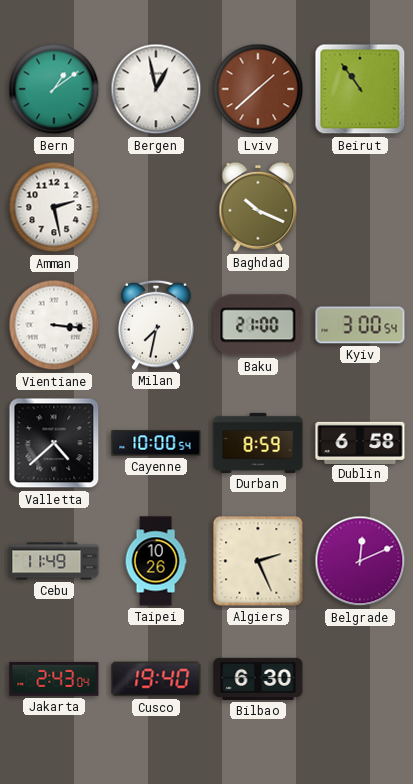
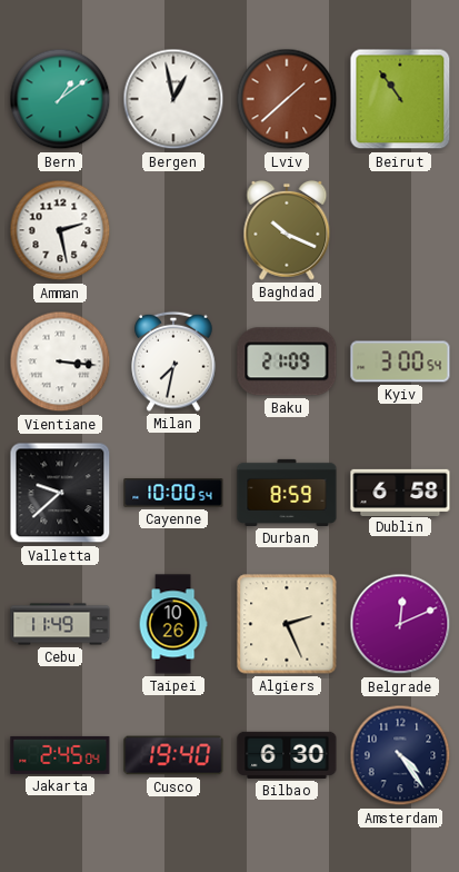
Baku: 21:00 -> 21:09 (287, 361)
Valletta: 4:38 -> 9:38 (60, 493)
Jakarta: 2:43 -> 2:45 (60, 755)
Amsterdam: none -> 4:24 (400, 755)
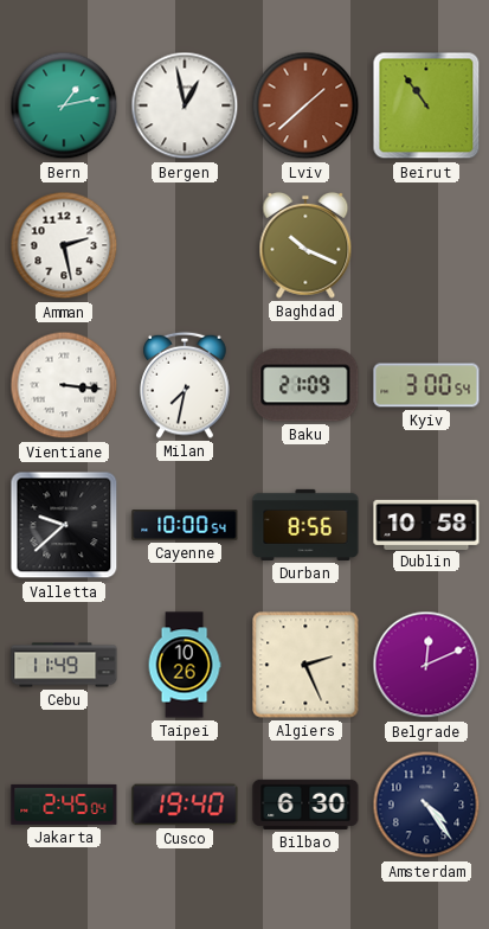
Bern: 1:09 -> 1:13 (64, 105)
Durban: 8:59 -> 8:56 (305, 525)
Dublin: 6:58 -> 10:58 (426, 524)
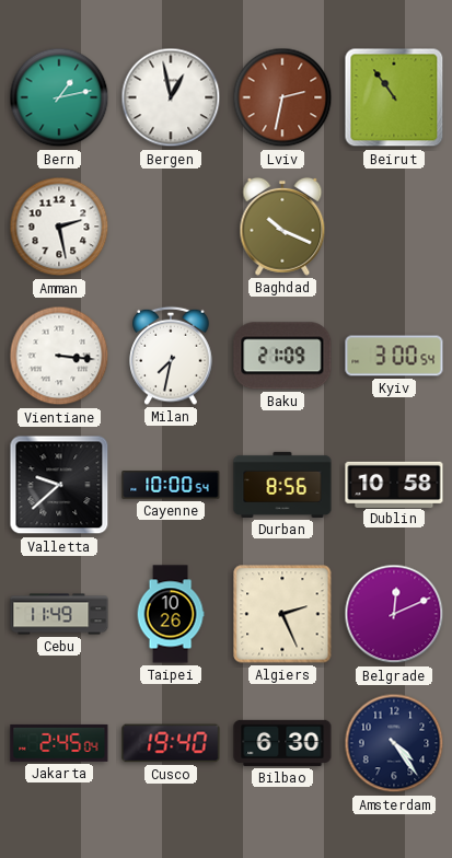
Lviv: 1:38 -> 2:32 (282, 97)
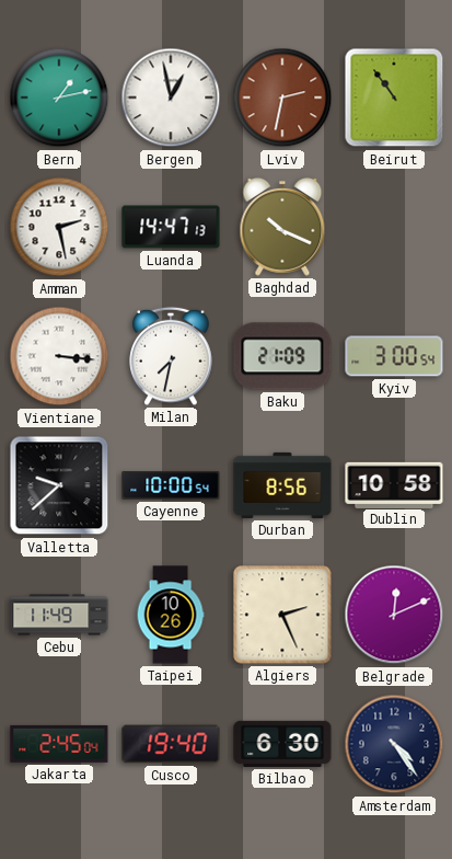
Luanda: none -> 14:47 (171, 227)
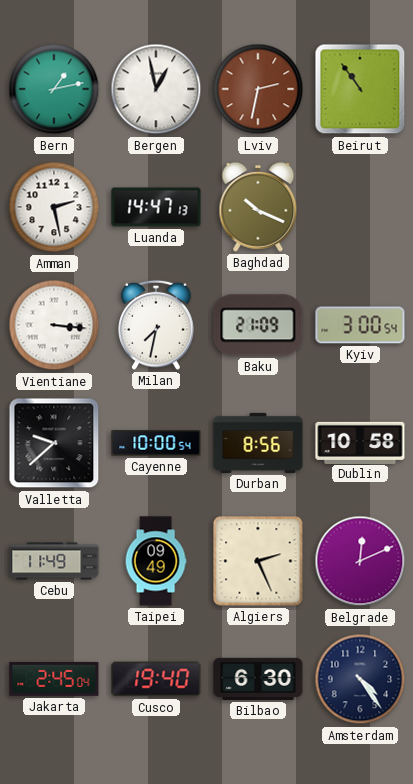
Taipei: 10:26 -> 09:49 (156, 561)
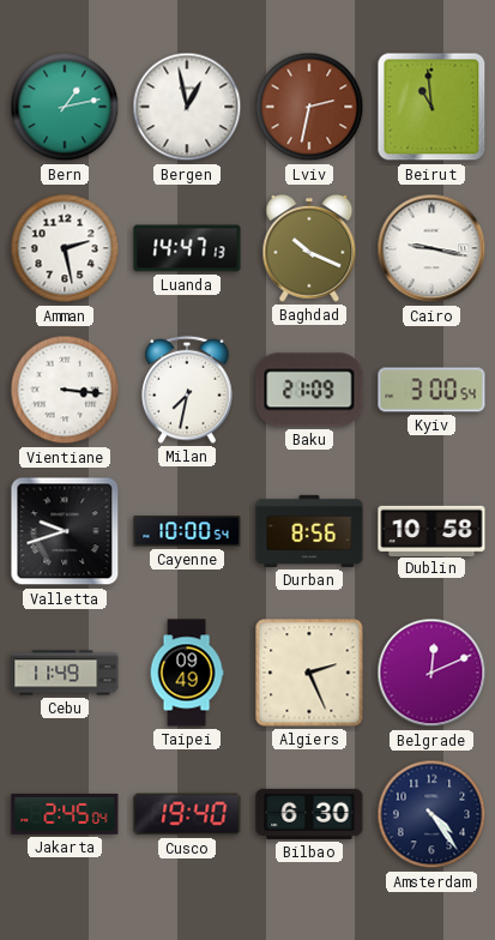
Beirut: 10:54 -> 10:59 (431, 107)
Cairo: none -> 9:17 (431, 248)
Valletta: 9:38 -> 9:42 (65, 531)
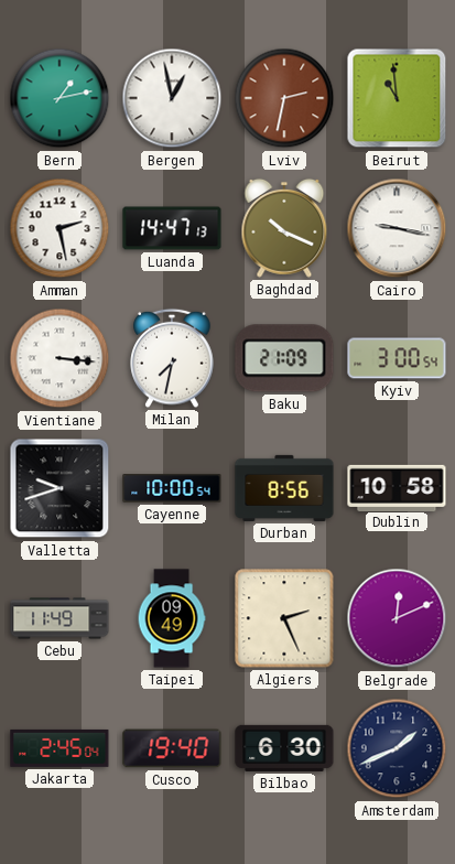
Amsterdam: 4:24 -> 1:41 (397, 748)
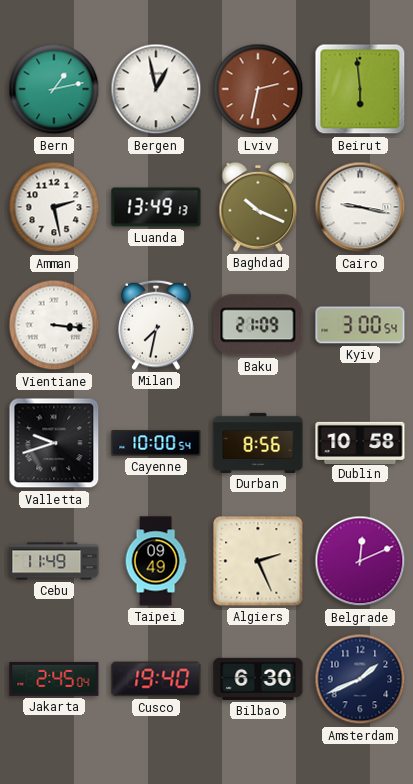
Beirut: 10:59 -> 5:59 (360, 89)
Luanda: 14:47 -> 13:49 (156, 207)
